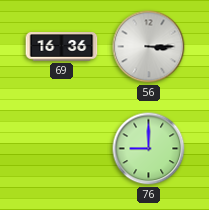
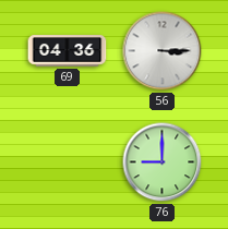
69: 16:36 -> 04:36 (68, 51)
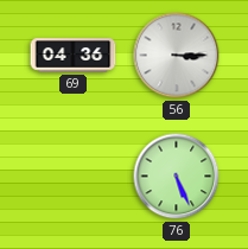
76: 9:00 -> 5:26 (177, 177)
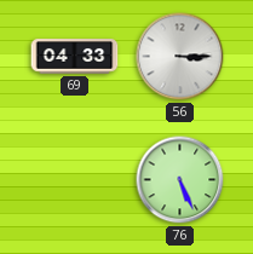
69: 04:36 -> 04:33 (75, 57)
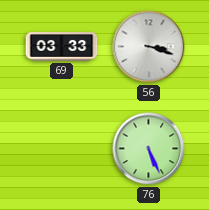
69: 04:33 -> 03:33 (62, 47)
56: 3:15 -> 3:18 (149, 47)
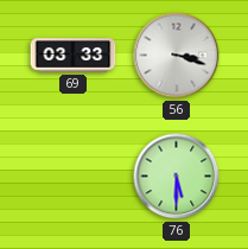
76: 5:26 -> 5:30 (177, 177)
